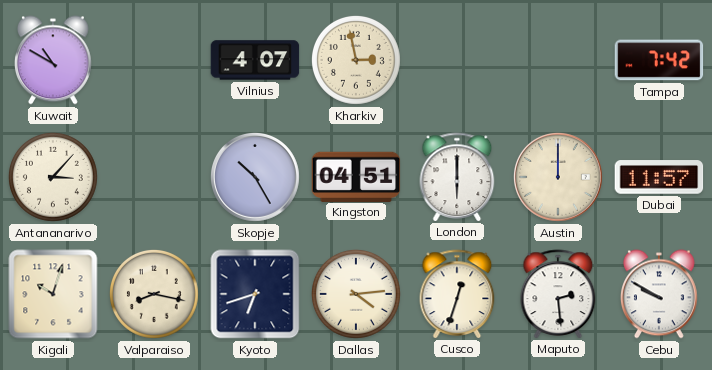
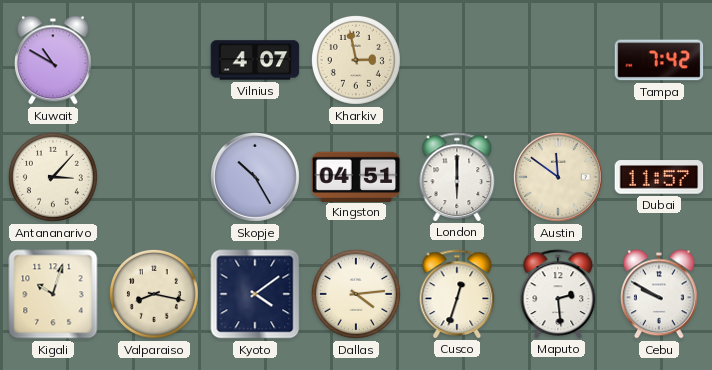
Austin: 12:00 -> 11:51 (558, 177)
Kyoto: 6:42 -> 4:09 (255, 294)
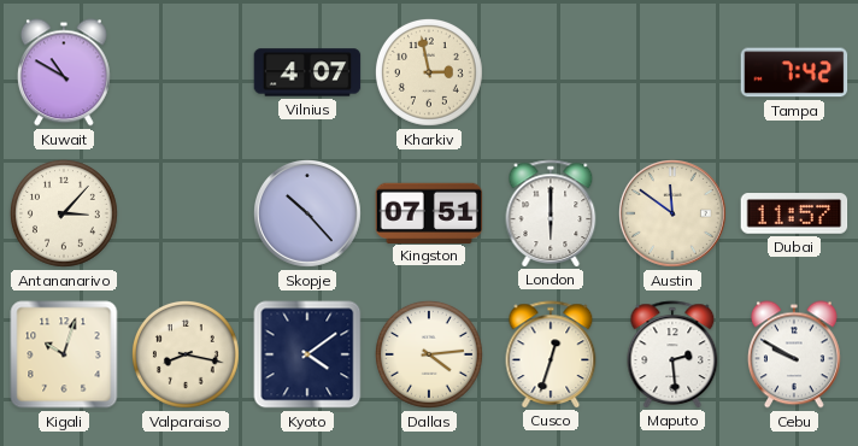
Skopje: 10:25 -> 10:23 (307, 213)
Kingston: 04:51 -> 07:51 (429, 212)
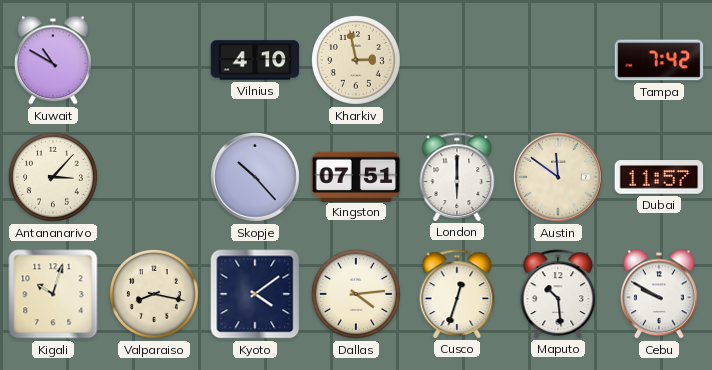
Vilnius: 4:07 -> 4:10 (255, 60)
Maputo: 2:29 -> 10:29 (558, 294)
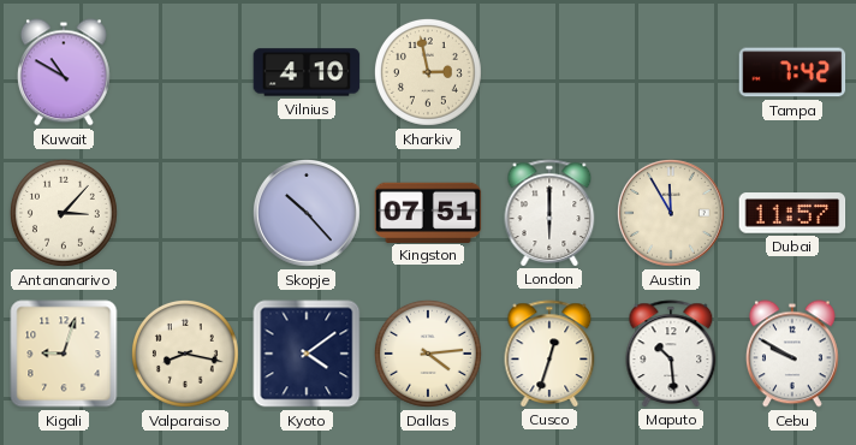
Austin: 11:51 -> 11:55 (671, 213)
Kigali: 10:03 -> 9:03 (64, 354)
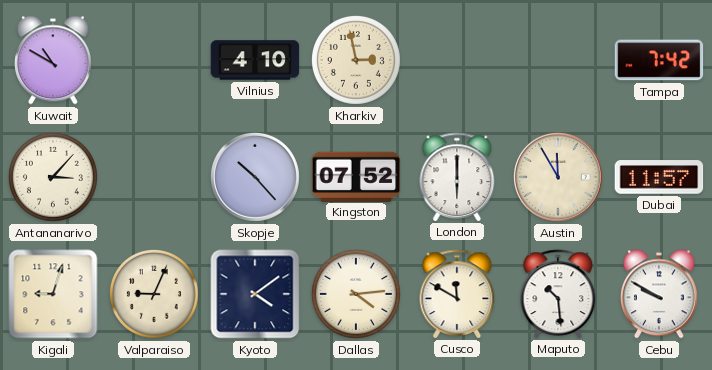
Kingston: 07:51 -> 07:52 (356, 176)
Valparaiso: 8:17 -> 9:04 (154, 294)
Cusco: 12:33 -> 11:50 (457, 294)
